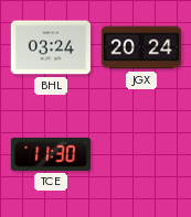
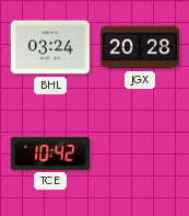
JGX: 20:24 -> 20:28 (140, 47)
TCE: 11:30 -> 10:42 (49, 154)
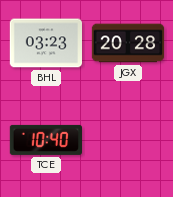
BHL: 03:24 -> 03:23 (45, 43)
TCE: 10:42 -> 10:40 (45, 140)
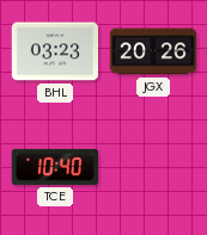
JGX: 20:28 -> 20:26 (153, 51)
